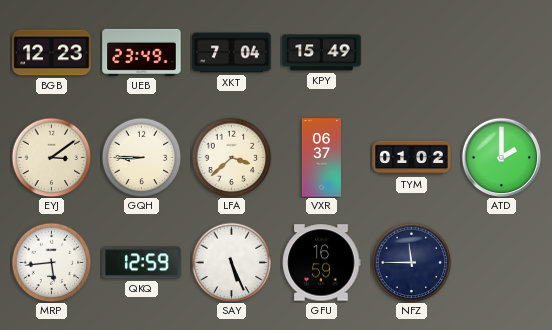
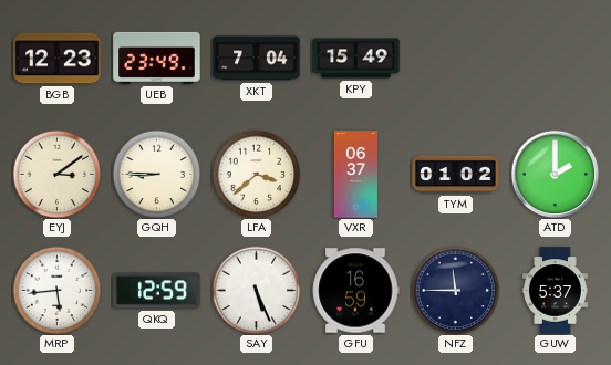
GUW: none -> 5:37 (556, 291)
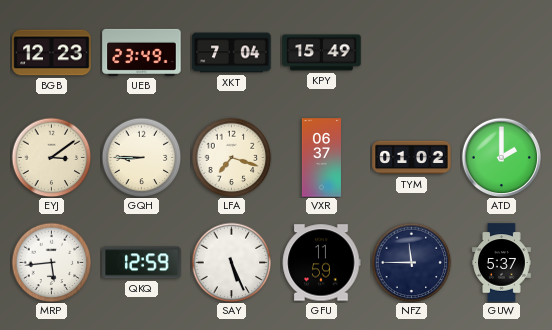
LFA: 3:38 -> 7:18 (231, 157)
GFU: 16:59 -> 11:59 (321, 263)
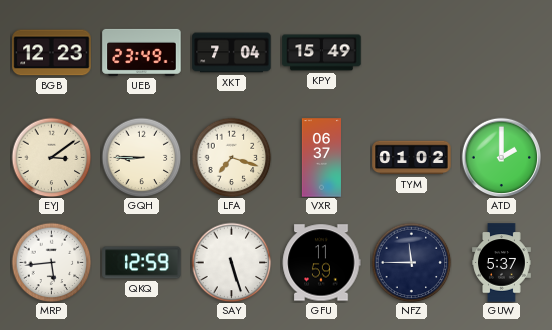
SAY: 5:26 -> 5:27 (231, 262)
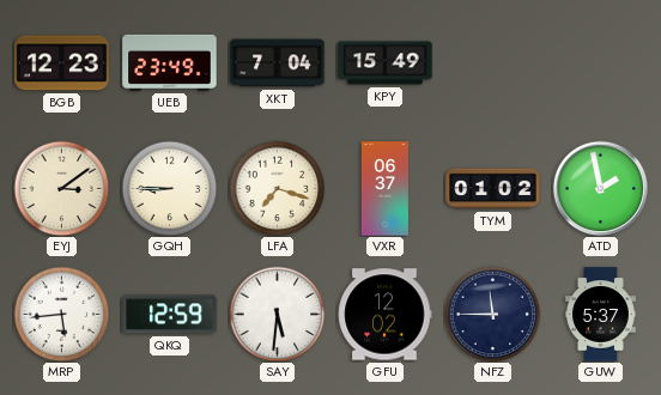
ATD: 2:00 -> 1:58 (600, 188)
SAY: 5:27 -> 5:31 (277, 314)
GFU: 11:59 -> 12:02 (384, 315)
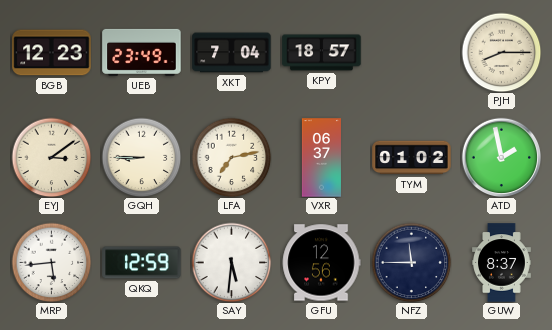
KPY: 15:49 -> 18:57 (322, 53)
PJH: none -> 8:15 (501, 52)
LFA: 7:18 -> 7:13 (231, 157)
GFU: 12:02 -> 12:56 (321, 263)
GUW: 5:37 -> 8:37 (502, 263)
